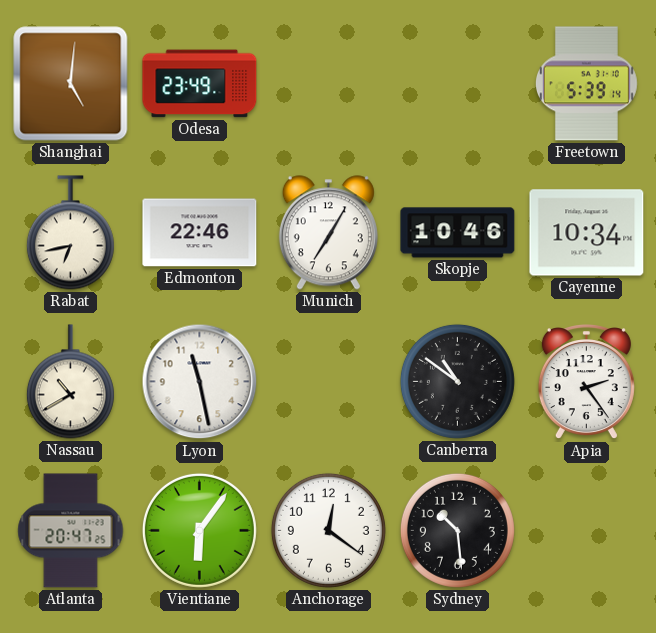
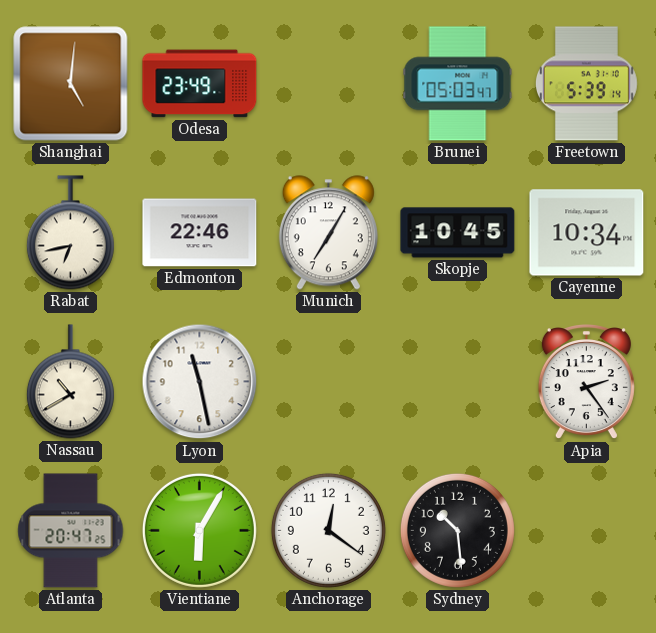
Brunei: none -> 05:03 (458, 84)
Skopje: 10:46 -> 10:45 (458, 233)
Canberra: 10:51 -> none (457, 381)
Vientiane: 6:06 -> 6:05 (199, 530)
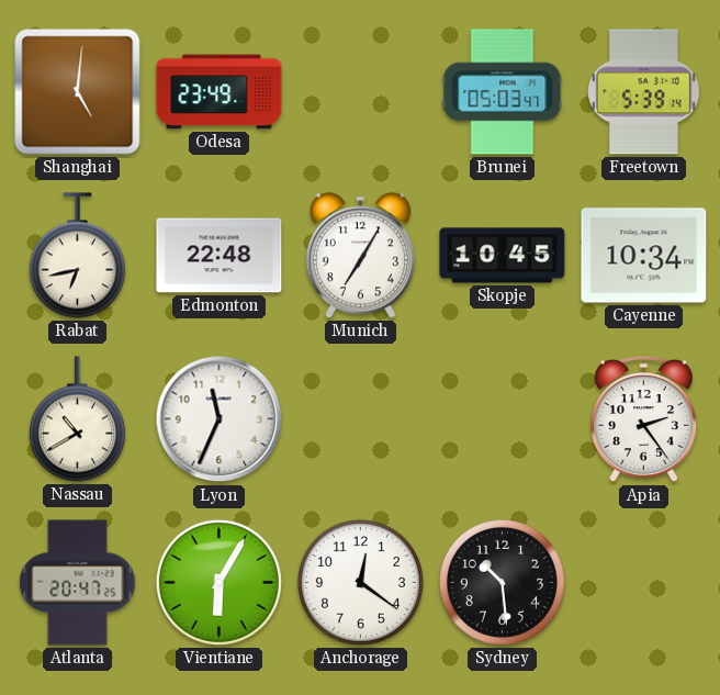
Edmonton: 22:46 -> 22:48 (220, 256)
Lyon: 11:28 -> 11:34 (220, 419)
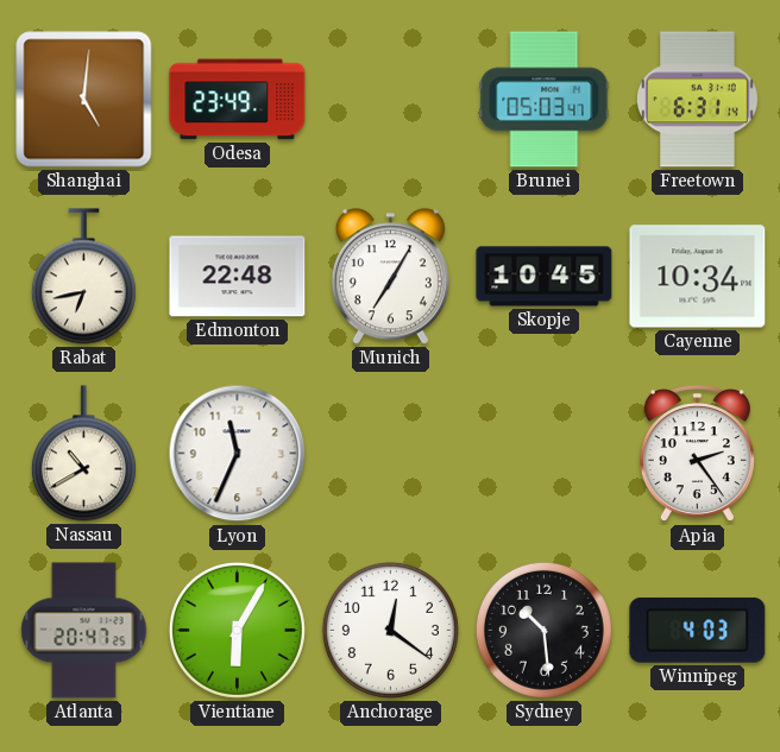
Freetown: 5:39 -> 6:31 (697, 100)
Winnipeg: none -> 4:03 (698, 631)
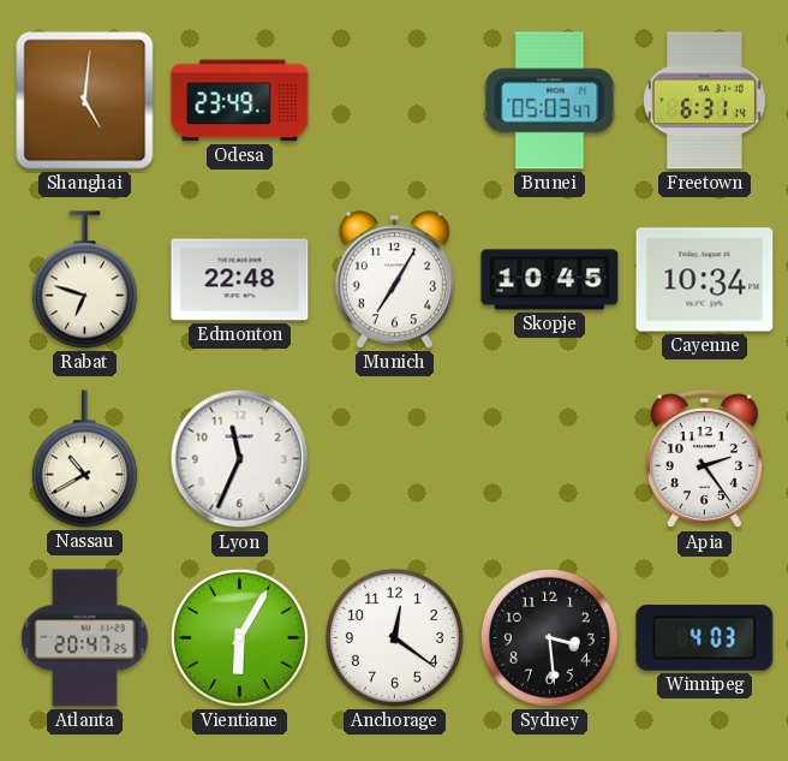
Rabat: 6:43 -> 6:48 (84, 280)
Sydney: 10:29 -> 3:29 (549, 637)
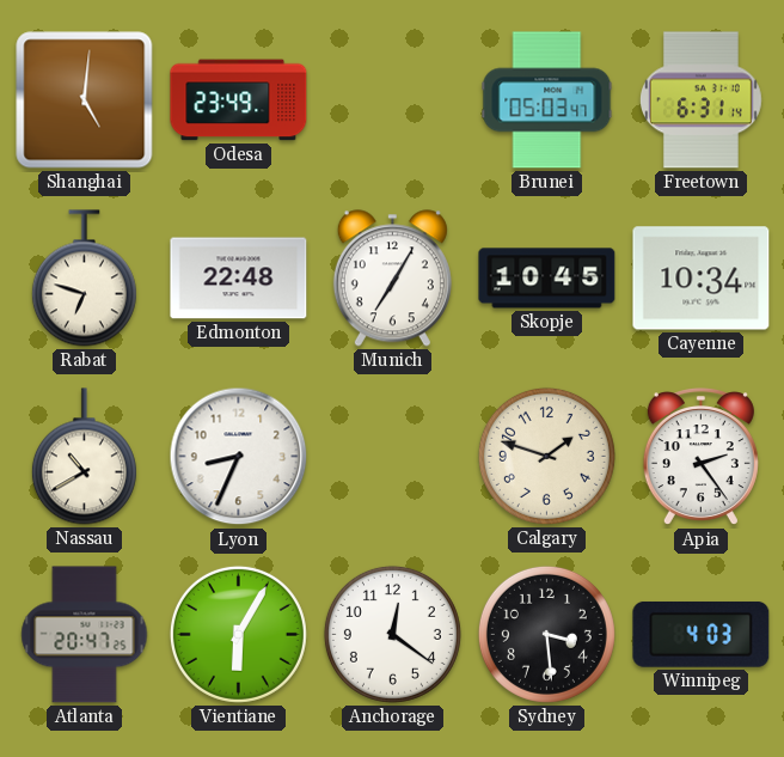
Lyon: 11:34 -> 8:34 (239, 457)
Calgary: none -> 1:48 (546, 456)
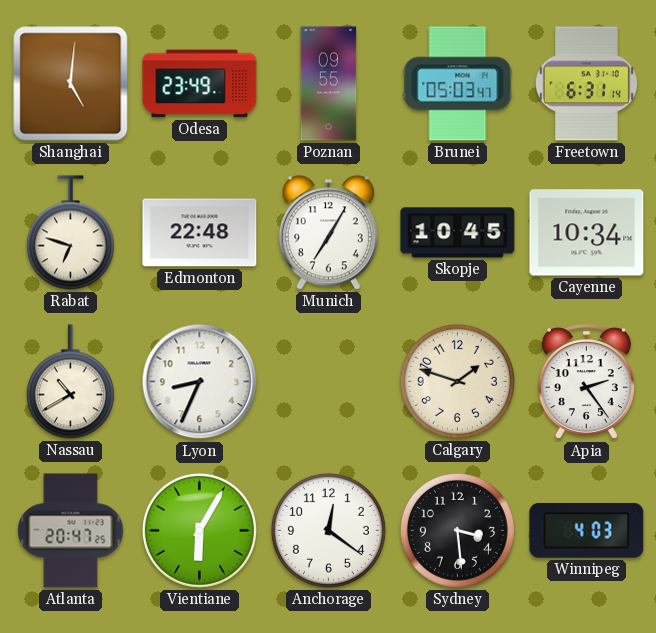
Poznan: none -> 09:55 (329, 84)
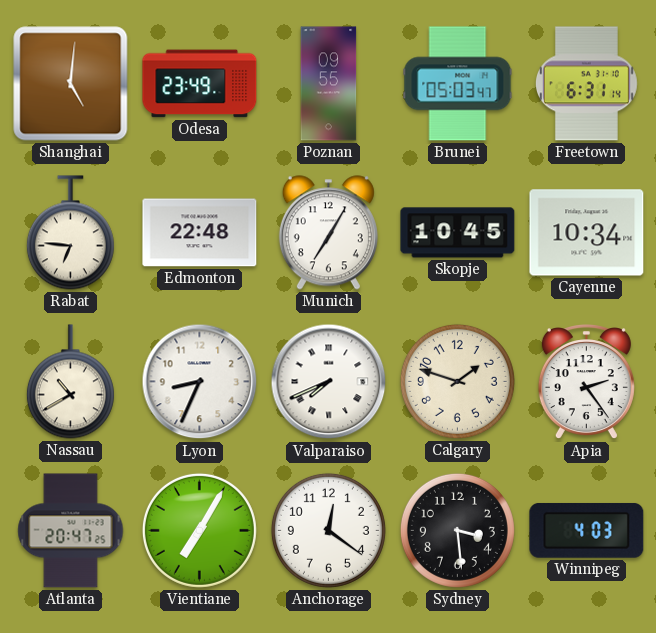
Rabat: 6:48 -> 6:46 (70, 233)
Valparaiso: none -> 7:41 (329, 382)
Vientiane: 6:05 -> 7:05 (199, 530)
